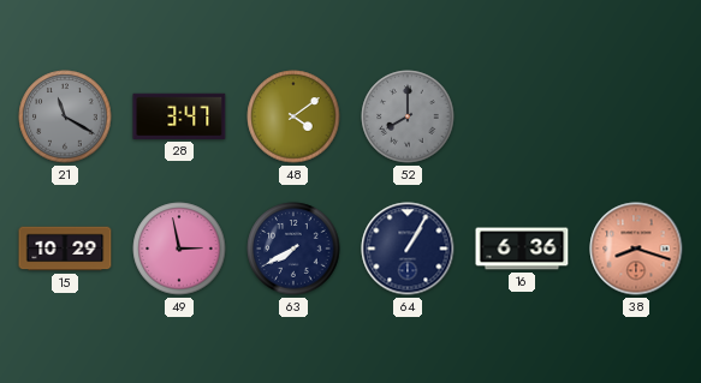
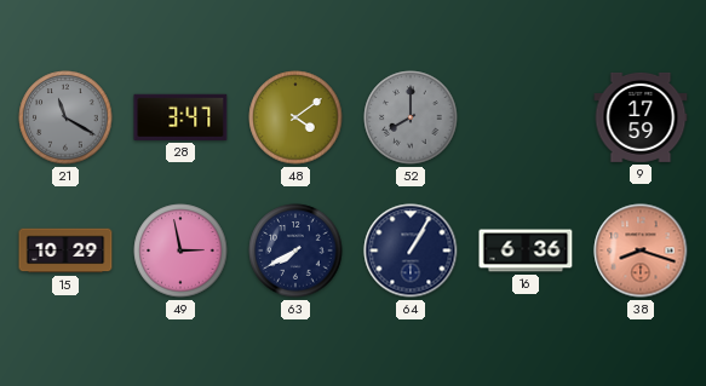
9: none -> 17:59 (641, 117)
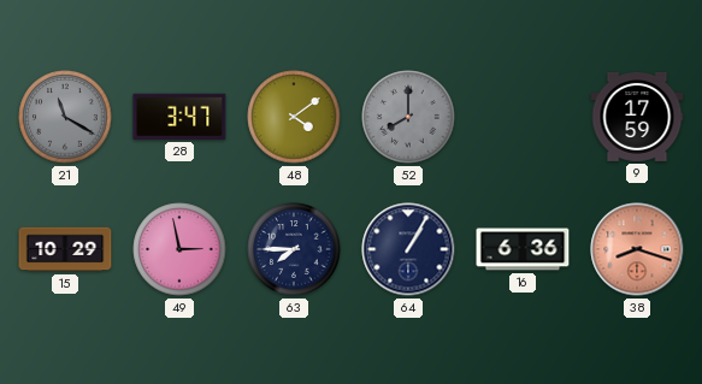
63: 7:40 -> 7:45 (294, 249)
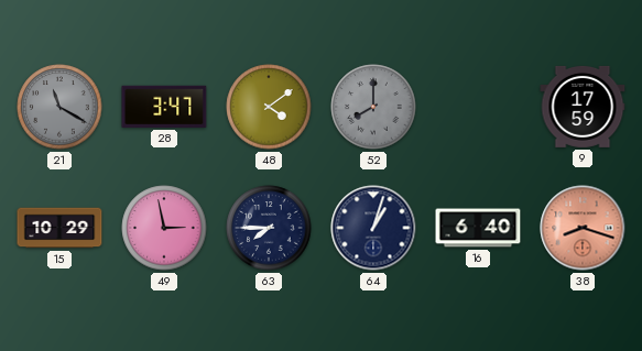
64: 1:05 -> 1:03 (373, 228)
16: 6:36 -> 6:40 (478, 228)
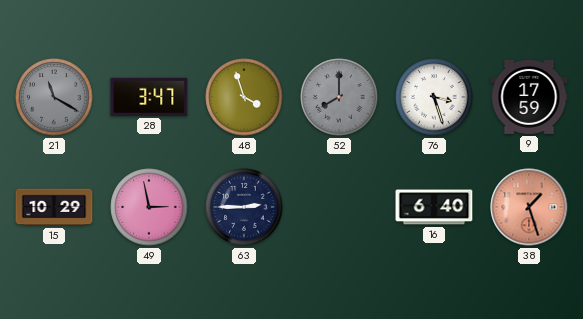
48: 4:09 -> 3:57 (244, 97)
76: none -> 3:27 (434, 97)
63: 7:45 -> 2:45 (244, 207)
64: 1:03 -> none (373, 228)
38: 8:18 -> 1:27 (529, 207)
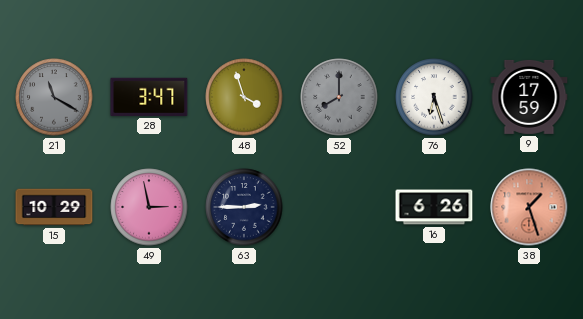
76: 3:27 -> 6:27 (434, 97)
16: 6:40 -> 6:26 (434, 207)
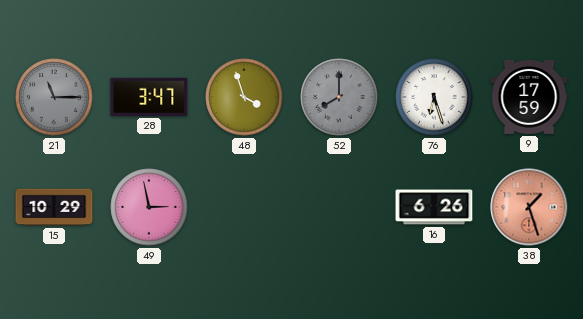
21: 11:20 -> 11:15 (54, 97)
63: 2:45 -> none (244, 207)
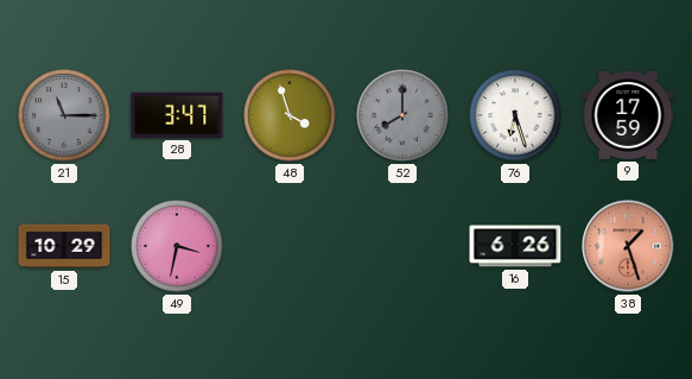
49: 2:58 -> 3:32 (177, 246)
